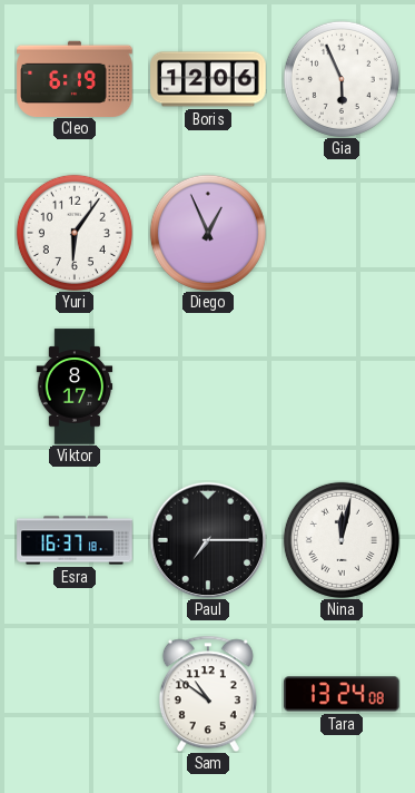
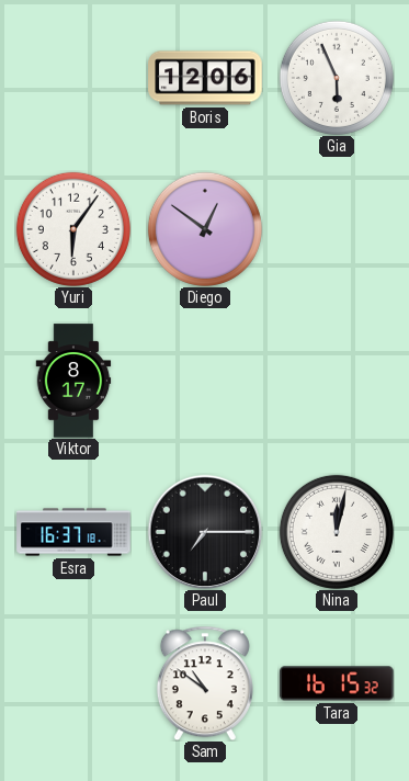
Cleo: 6:19 -> none (75, 78)
Diego: 12:56 -> 12:51 (205, 229)
Tara: 13:24 -> 16:15 (337, 683)
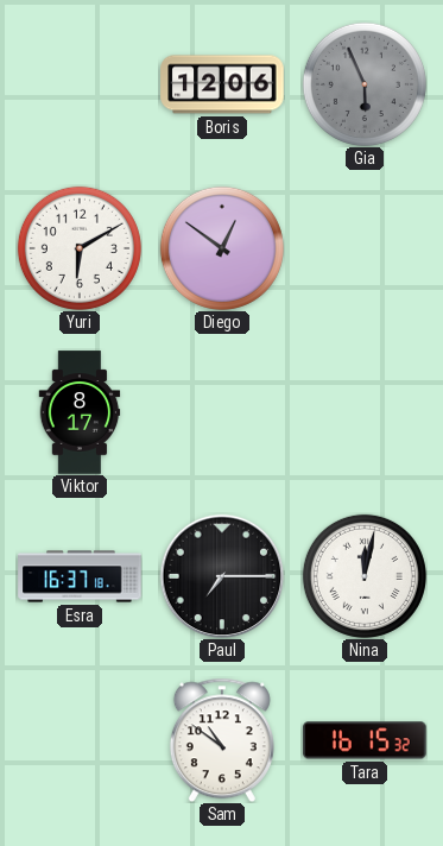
Gia dial: white -> grey (365, 84)
Yuri: 6:06 -> 6:10 (80, 248)
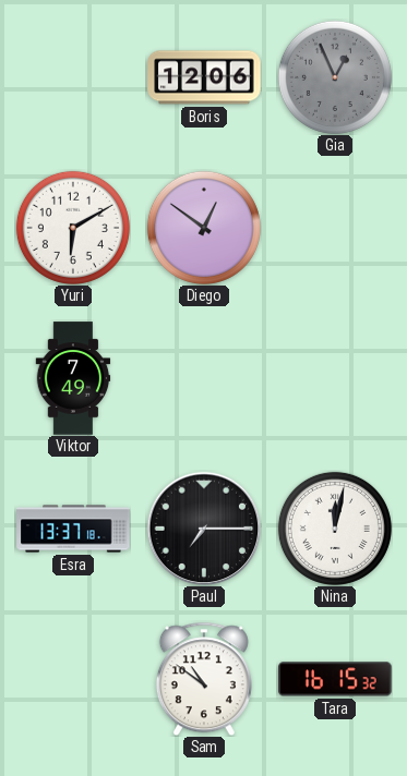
Gia: 5:56 -> 12:56 (335, 77)
Viktor: 8:17 -> 7:49 (73, 378)
Esra: 16:37 -> 13:37 (73, 529)
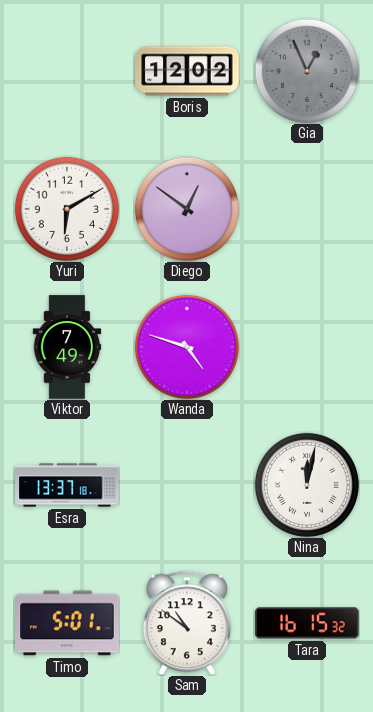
Boris: 12:06 -> 12:02 (187, 71)
Wanda: none -> 4:48 (187, 347)
Paul: 7:15 -> none (204, 529)
Timo: none -> 5:01 (67, 623)
